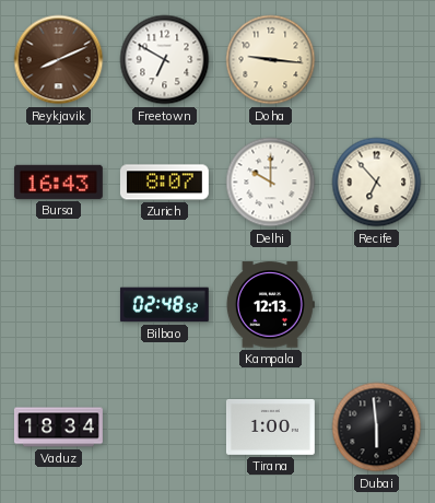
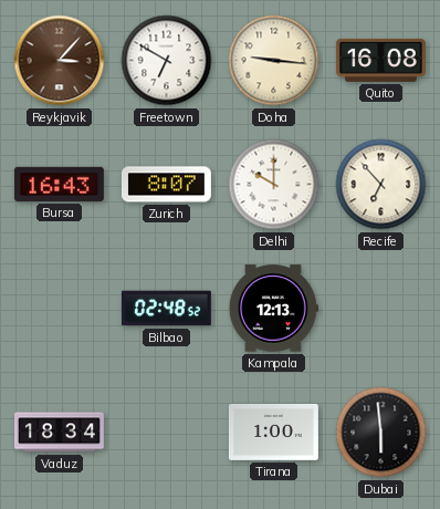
Reykjavik: 8:11 -> 3:07 (60, 61)
Quito: none -> 16:08 (380, 60)
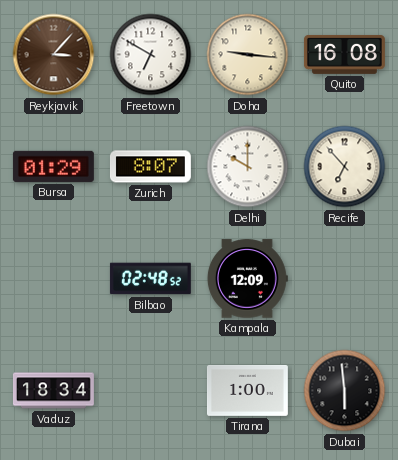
Bursa: 16:43 -> 01:29 (53, 166)
Kampala: 12:13 -> 12:09 (247, 279)
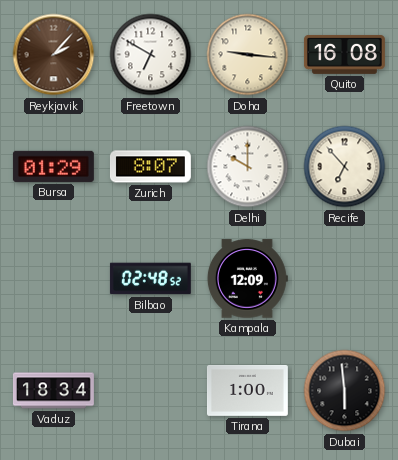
Reykjavik: 3:07 -> 2:07 (54, 55)
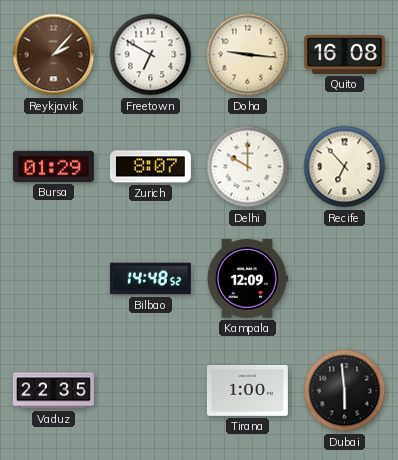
Bilbao: 02:48 -> 14:48 (150, 279)
Vaduz: 18:34 -> 22:35 (54, 391)
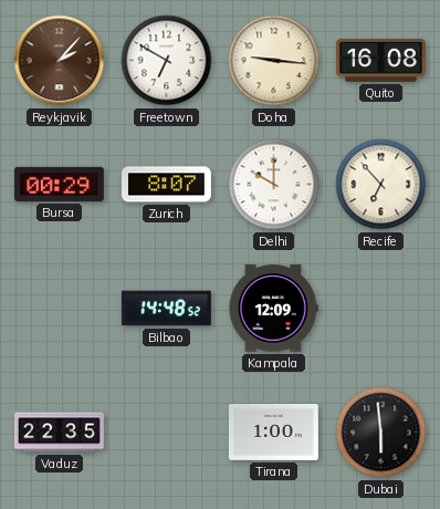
Bursa: 01:29 -> 00:29 (59, 184)
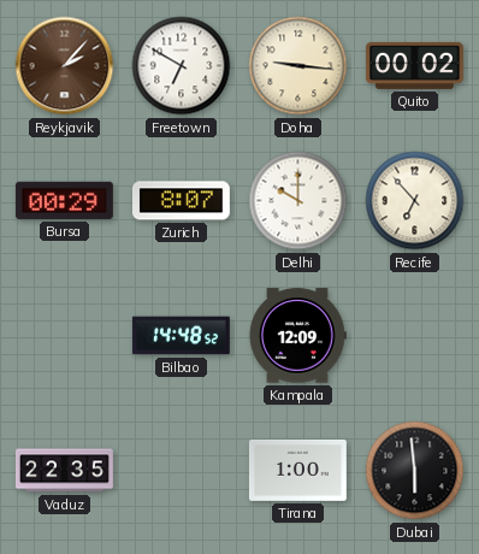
Quito: 16:08 -> 00:02 (414, 65)
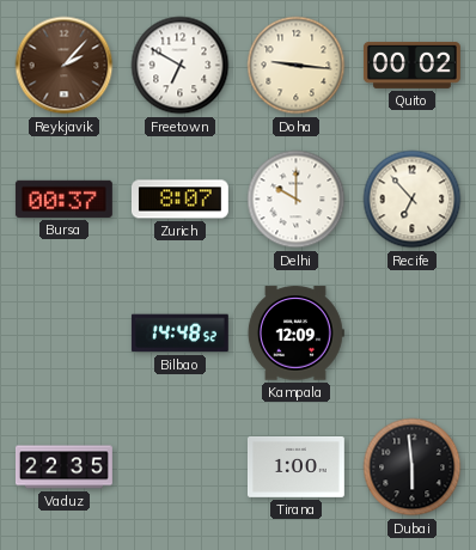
Bursa: 00:29 -> 00:37 (63, 198)
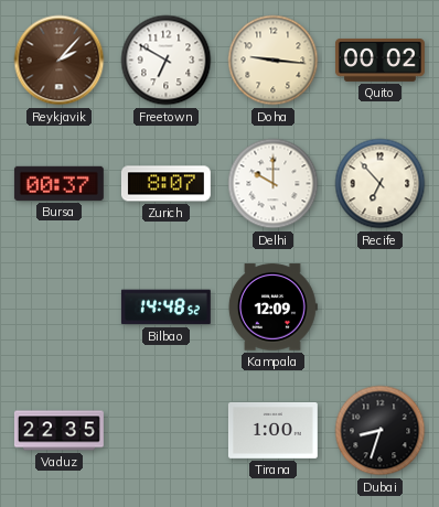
Dubai: 5:59 -> 8:33 (381, 431)
